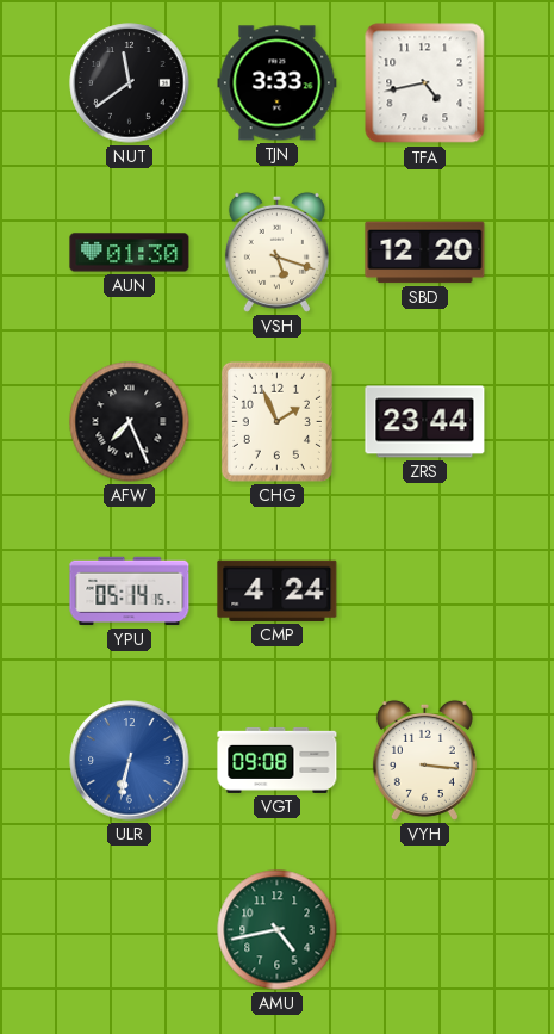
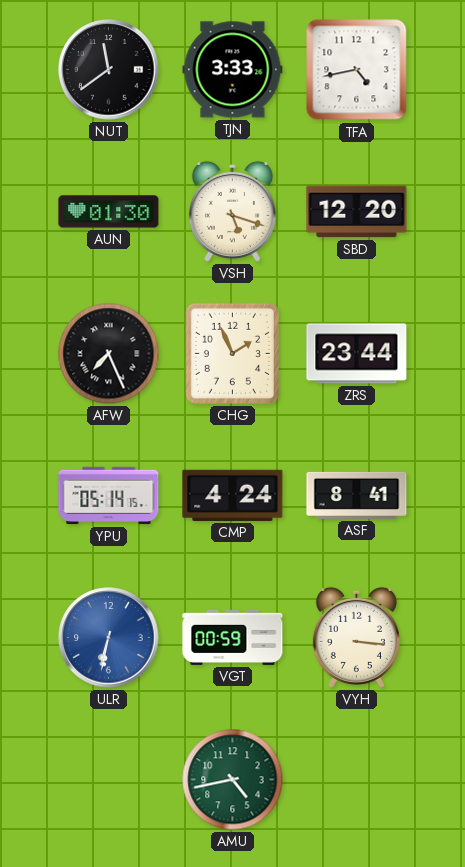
ASF: none -> 8:41 (357, 495)
VGT: 09:08 -> 00:59 (233, 637)
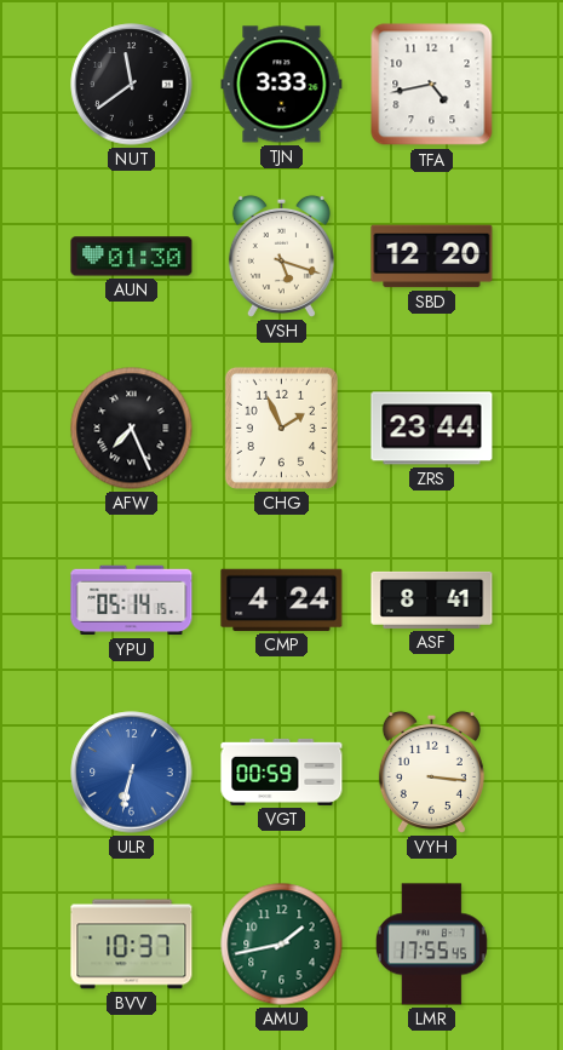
BVV: none -> 10:37 (132, 945)
AMU: 4:43 -> 1:43 (282, 945)
LMR: none -> 17:55 (431, 945)
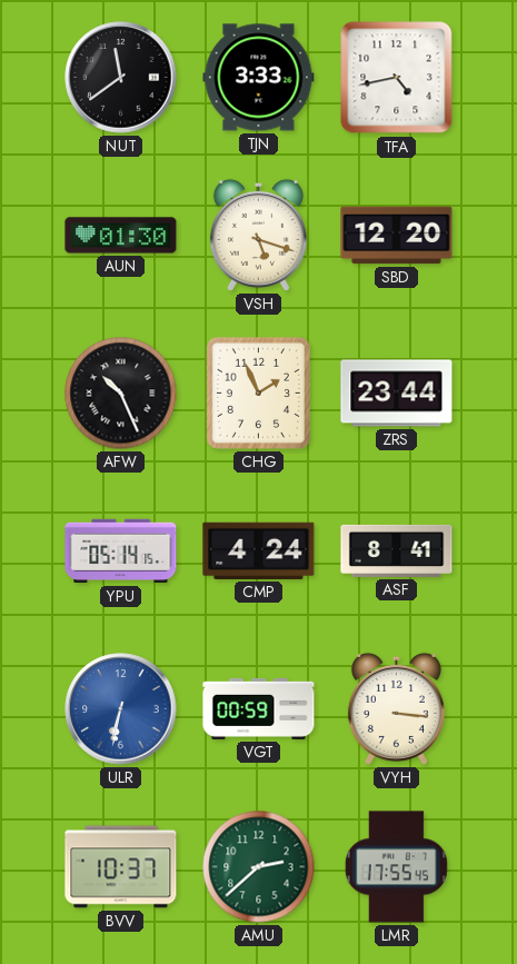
AFW: 7:26 -> 10:26 (121, 394)
AMU: 1:43 -> 2:38 (259, 867)
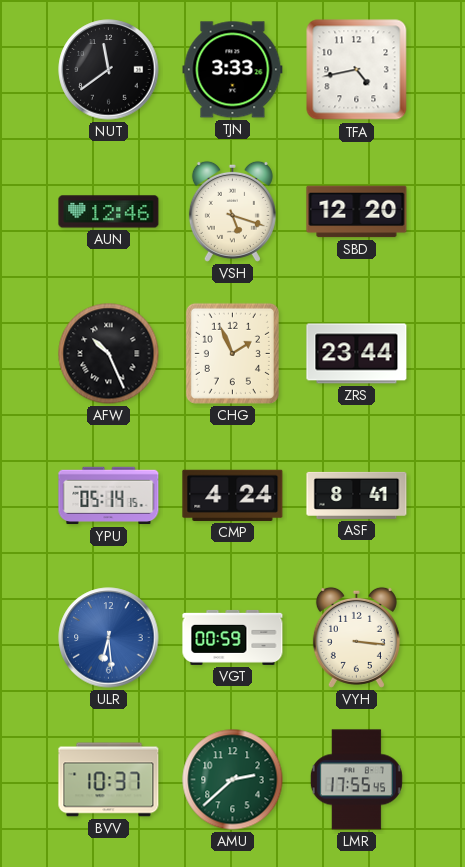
AUN: 01:30 -> 12:46 (109, 212)
ULR: 6:32 -> 6:29 (109, 638)
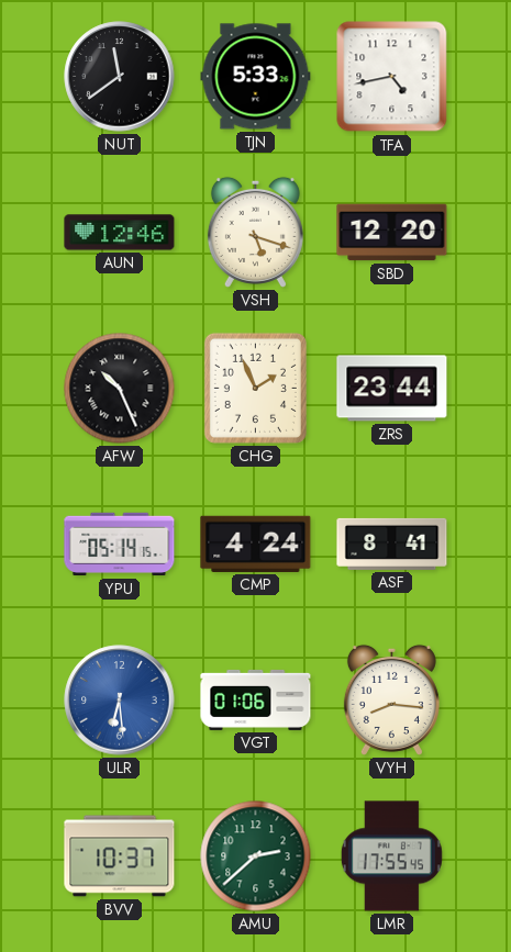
TJN: 3:33 -> 5:33 (256, 77)
VGT: 00:59 -> 01:06 (256, 699)
VYH: 3:16 -> 8:16 (391, 699)
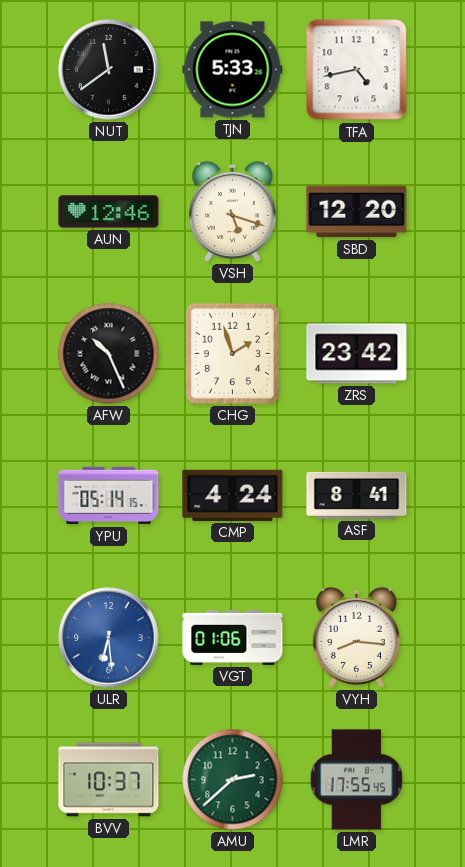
CHG: 1:56 -> 1:57 (232, 353)
ZRS: 23:44 -> 23:42 (357, 354)
